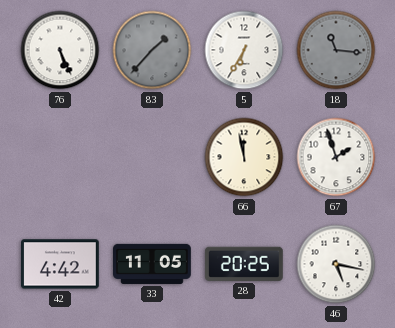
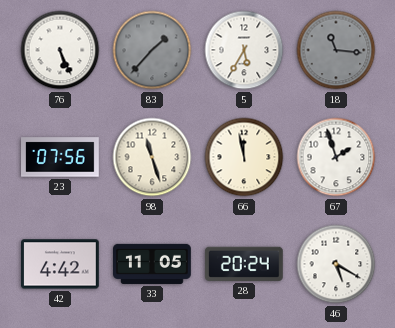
5: 6:35 -> 5:35 (244, 50)
23: none -> 07:56 (61, 157)
98: none -> 11:27 (152, 157)
28: 20:25 -> 20:24 (244, 264)
46: 5:17 -> 5:20 (336, 264)
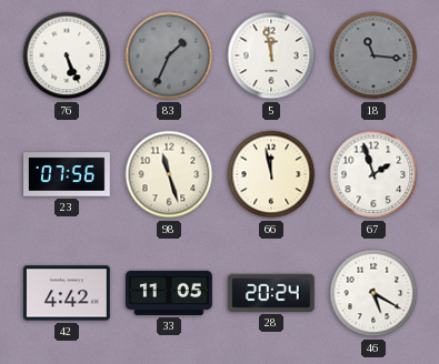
83: 1:37 -> 1:34 (169, 55)
5: 5:35 -> 11:58 (271, 55)
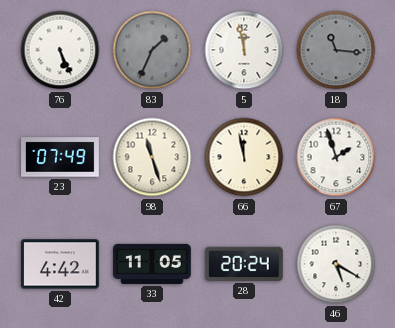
23: 07:56 -> 07:49 (61, 157)
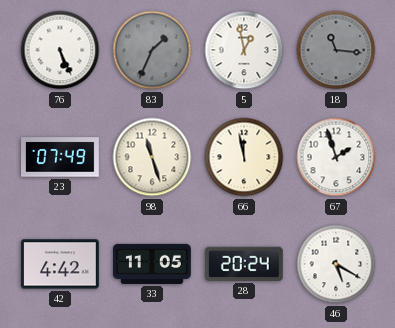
5: 11:58 -> 12:58 (244, 50)
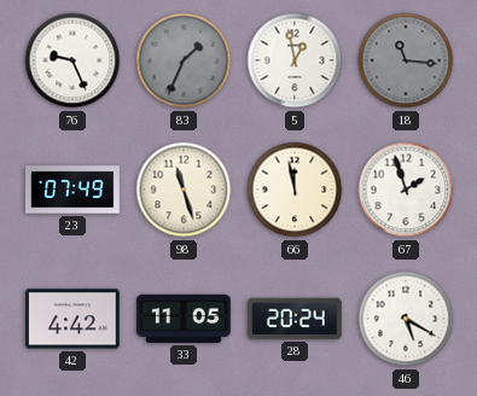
76: 5:26 -> 9:26 (72, 60)
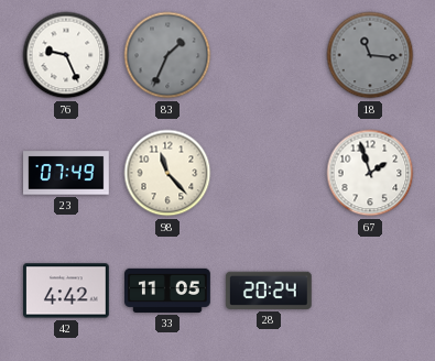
5: 12:58 -> none (295, 60)
98: 11:27 -> 11:23 (167, 173)
66: 11:58 -> none (295, 190)
46: 5:20 -> none (406, 319)
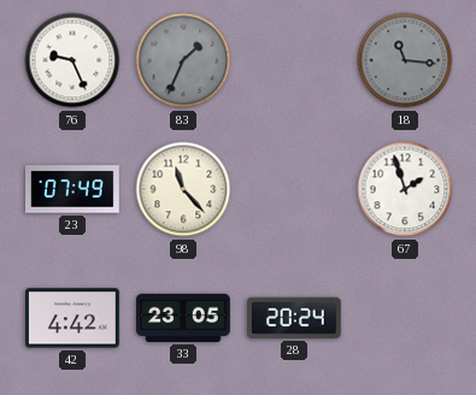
33: 11:05 -> 23:05 (184, 318)
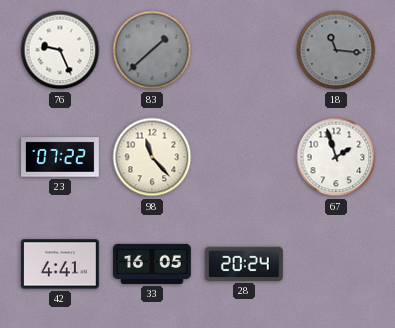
83: 1:34 -> 1:38 (152, 50)
23: 07:49 -> 07:22 (61, 157)
42: 4:42 -> 4:41 (61, 264)
33: 23:05 -> 16:05 (153, 264)
